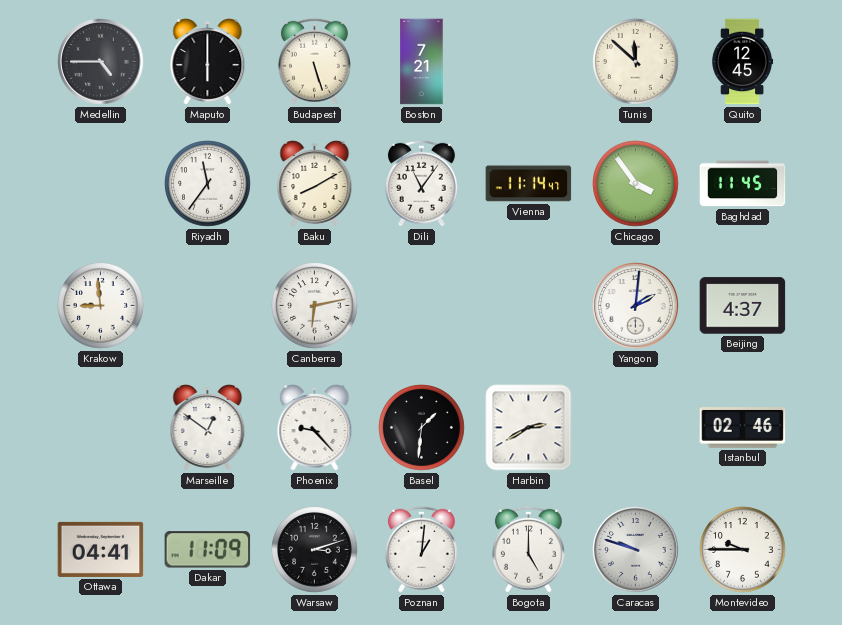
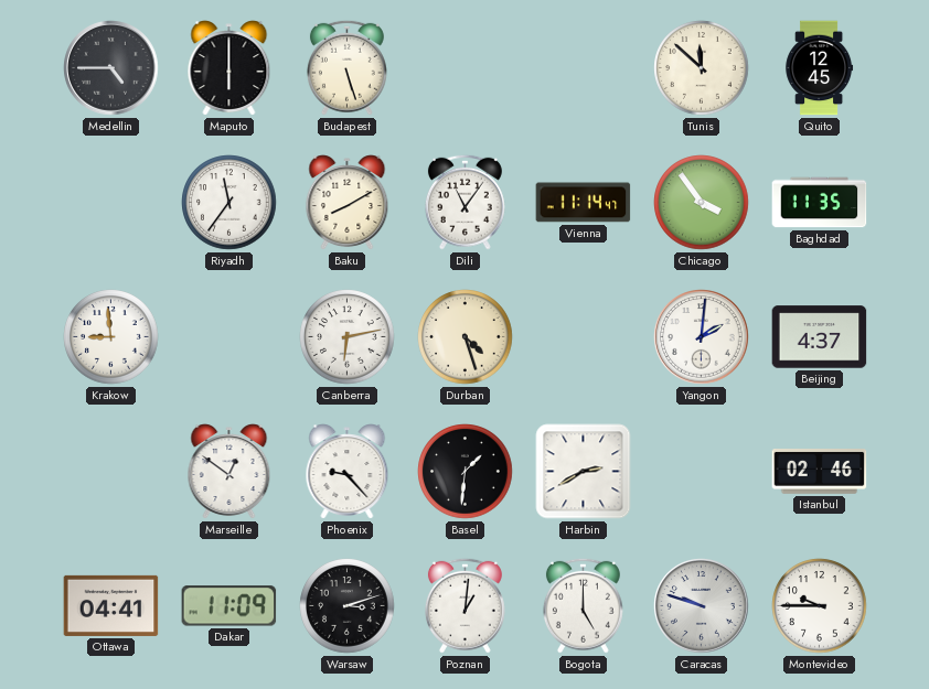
Boston: 7:21 -> none (422, 62)
Baghdad: 11:45 -> 11:35 (820, 203)
Durban: none -> 4:27 (466, 337)
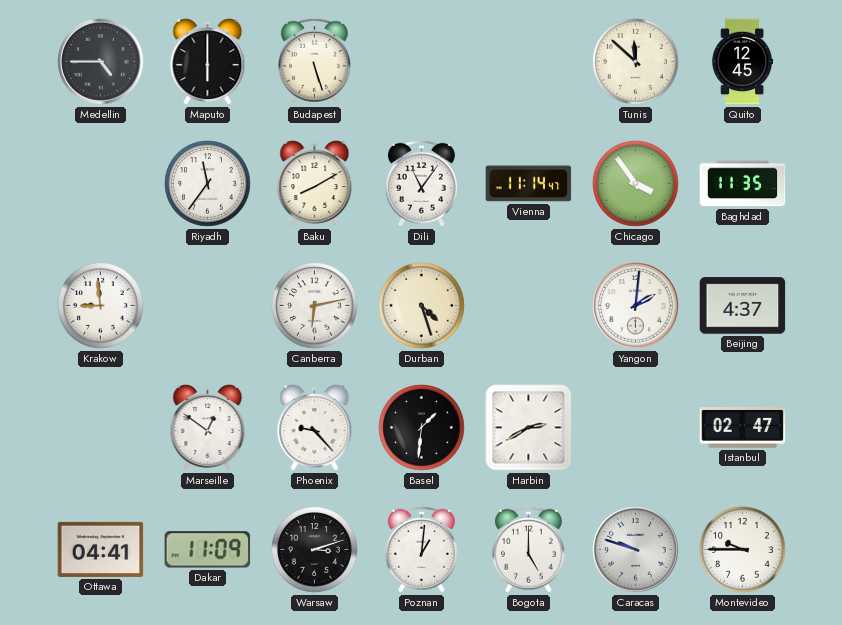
Istanbul: 02:46 -> 02:47 (743, 428)
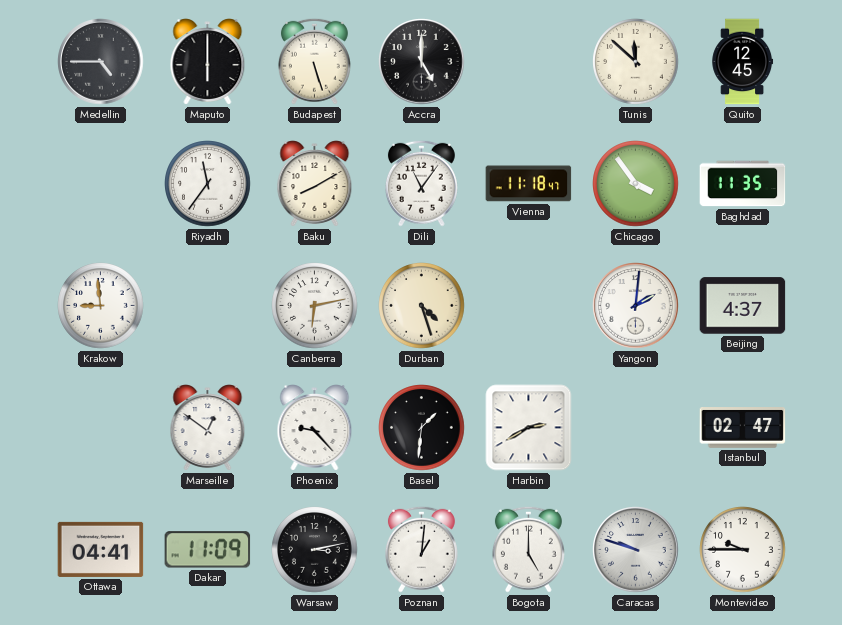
Accra: none -> 5:00 (422, 62)
Vienna: 11:14 -> 11:18 (529, 184)
Warsaw: 3:12 -> 3:13 (315, 550)
